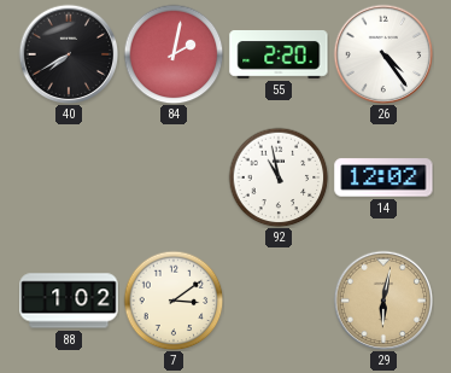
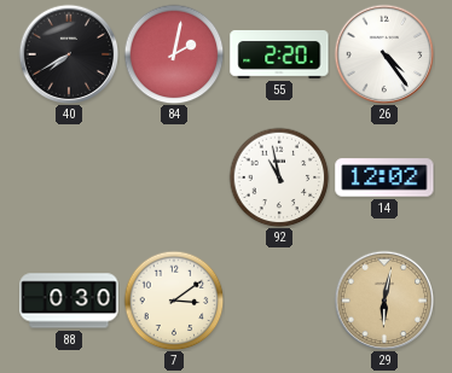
88: 1:02 -> 0:30 (69, 301)
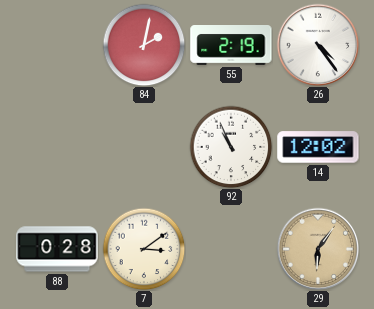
40: 7:40 -> none (69, 54)
55: 2:20 -> 2:19 (231, 45)
92: 10:58 -> 10:56 (231, 147)
88: 0:30 -> 0:28 (57, 249)
29: 6:02 -> 6:06 (318, 249)
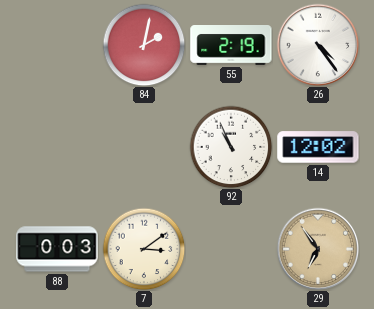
88: 0:28 -> 0:03 (57, 249)
29: 6:06 -> 6:54 (318, 249)
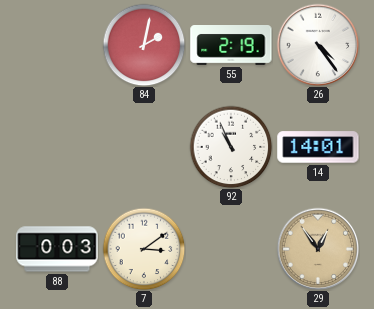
14: 12:02 -> 14:01 (318, 147)
29: 6:54 -> 12:54 (318, 249)
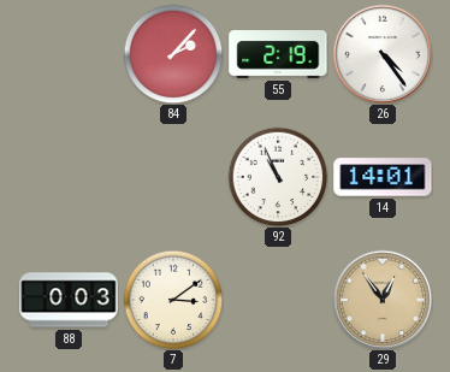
84: 2:02 -> 2:07 (173, 54)
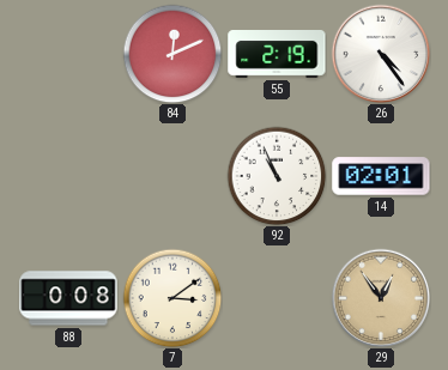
84: 2:07 -> 12:11 (172, 54)
14: 14:01 -> 02:01 (381, 176)
88: 0:03 -> 0:08 (68, 298)
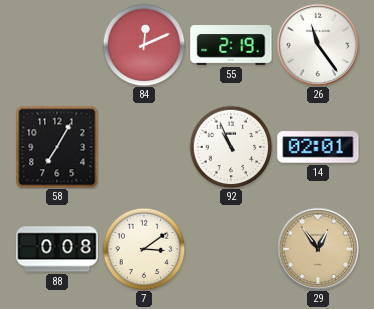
26: 4:24 -> 11:24 (318, 45)
58: none -> 7:05 (57, 147)
